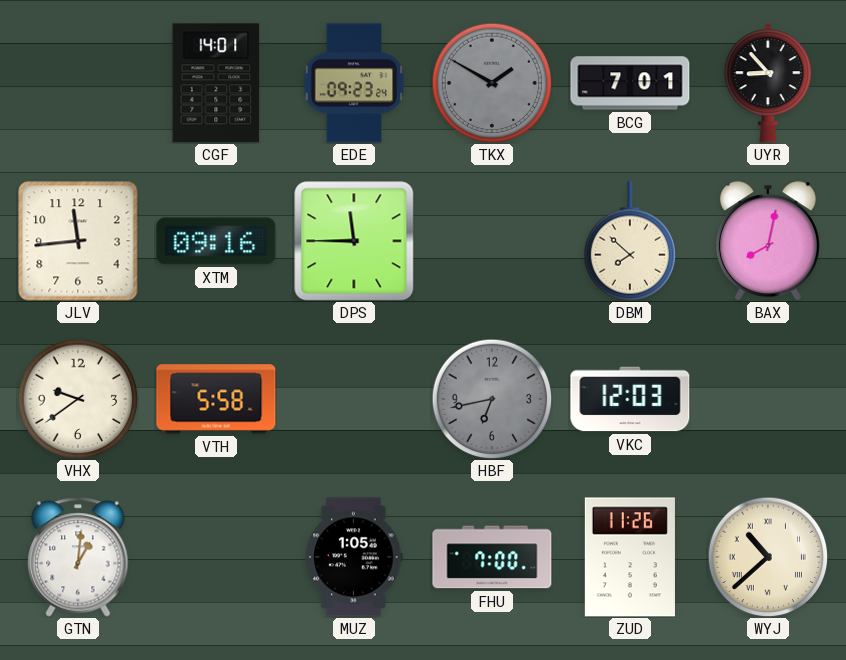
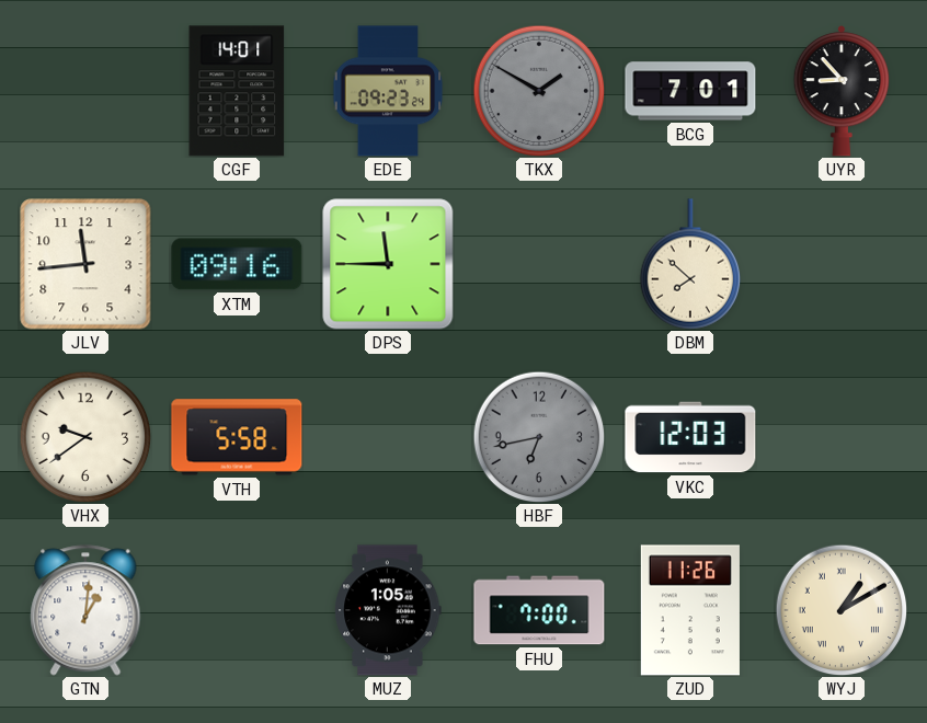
BAX: 8:02 -> none (768, 241)
WYJ: 10:38 -> 1:10 (842, 610)
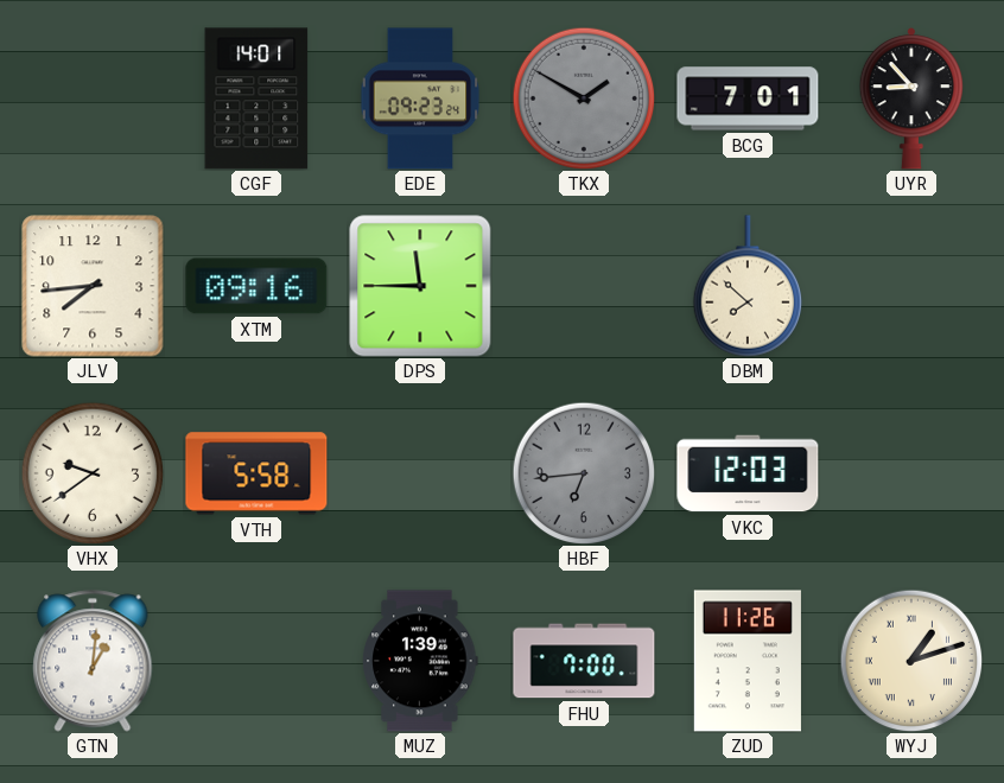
JLV: 11:44 -> 7:44 (93, 286)
HBF: 6:43 -> 6:44 (584, 473)
MUZ: 1:05 -> 1:39 (420, 661)
WYJ: 1:10 -> 1:12 (911, 661)
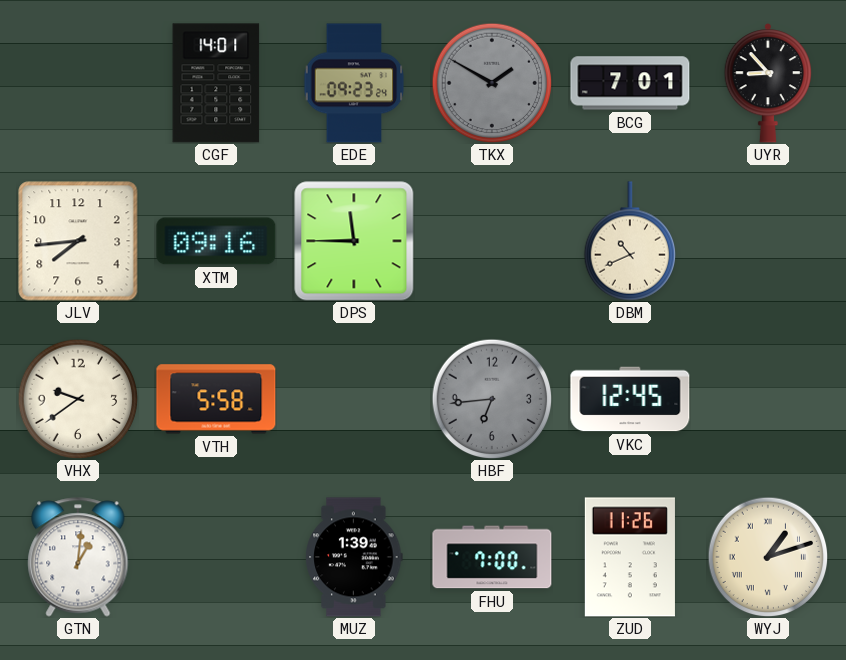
DBM: 7:52 -> 10:41 (629, 241)
VKC: 12:03 -> 12:45 (630, 399)
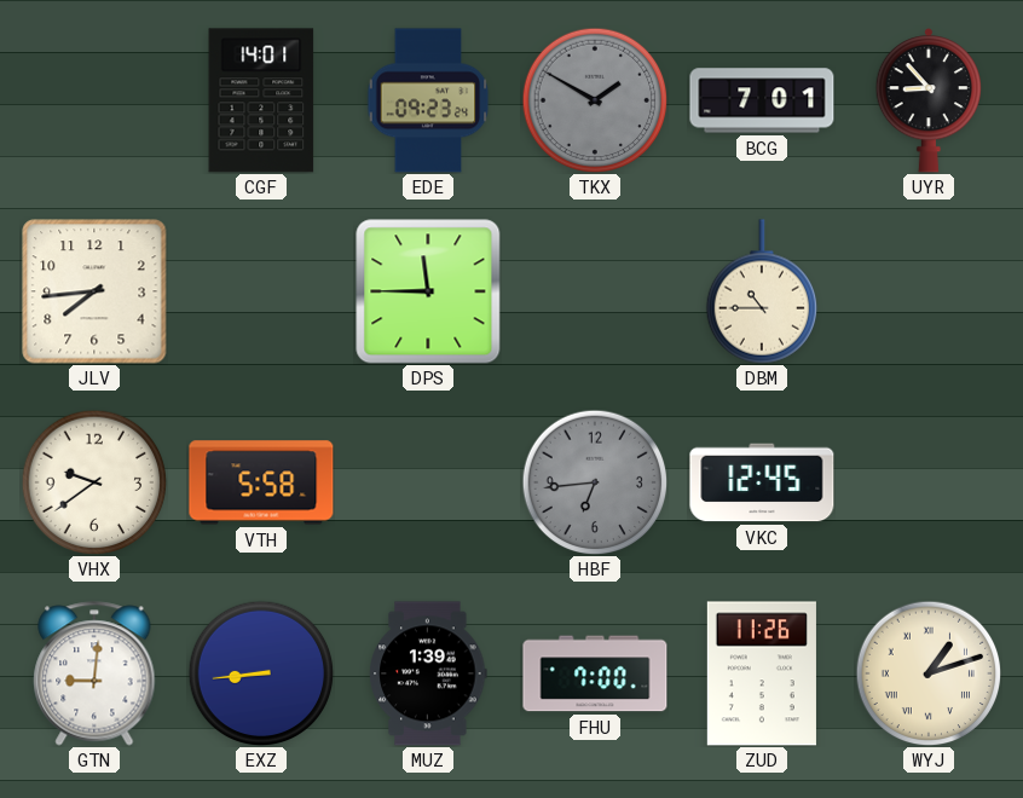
XTM: 09:16 -> none (216, 241)
DBM: 10:41 -> 10:45 (761, 291)
GTN: 1:01 -> 9:01 (94, 673)
EXZ: none -> 8:44 (261, 673)
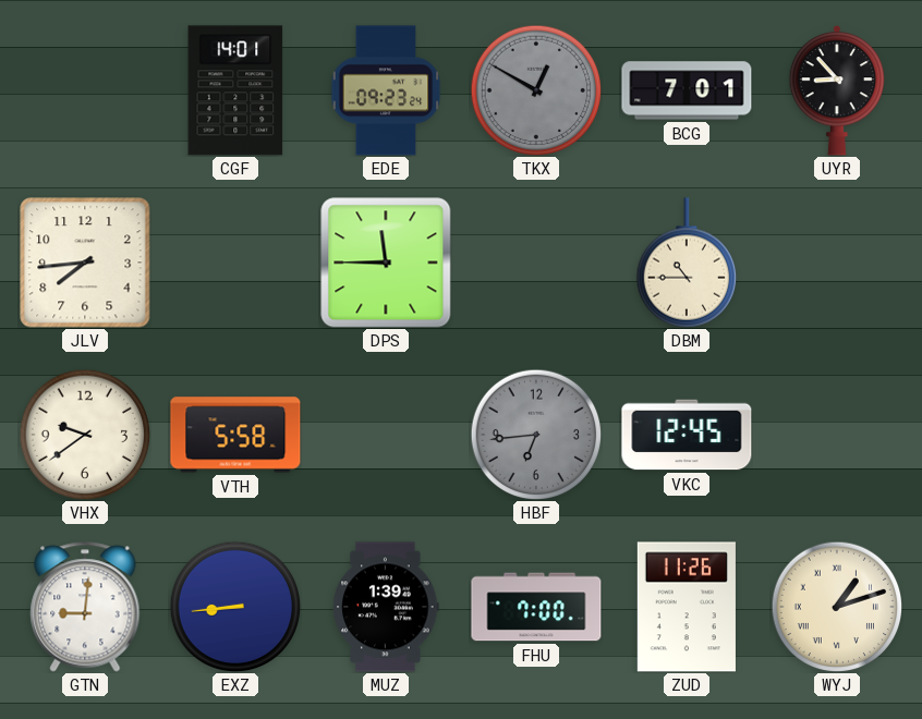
TKX: 1:50 -> 12:50 (536, 90)
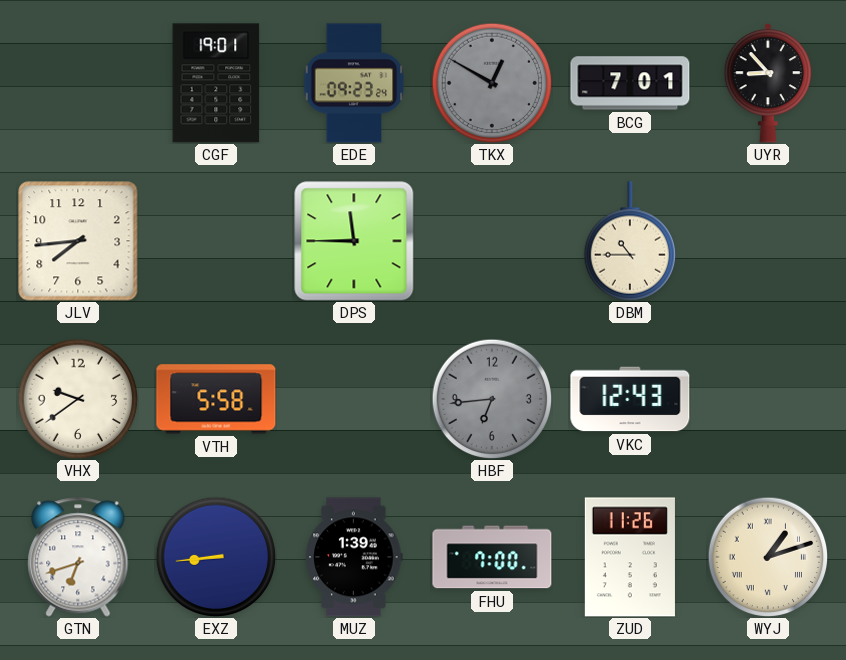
CGF: 14:01 -> 19:01 (216, 83)
VKC: 12:45 -> 12:43 (630, 399)
GTN: 9:01 -> 6:42 (78, 557)
